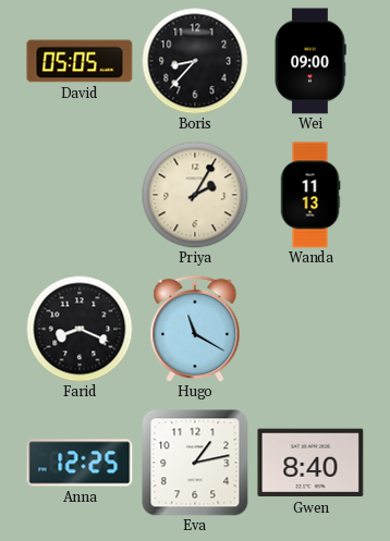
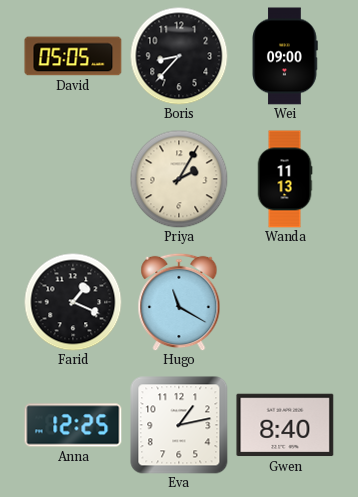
Farid: 8:19 -> 1:19 (73, 302)
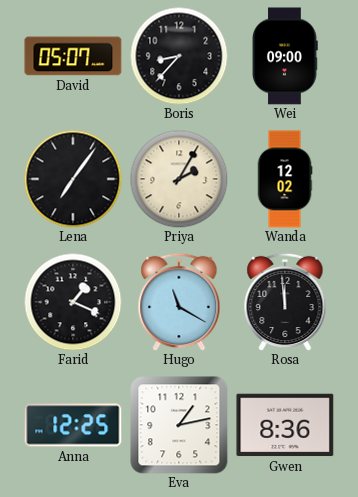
David: 05:05 -> 05:07 (73, 56)
Lena: none -> 7:06 (73, 179)
Wanda: 11:13 -> 12:02 (285, 179)
Rosa: none -> 11:59 (285, 302)
Gwen: 8:40 -> 8:36 (285, 425)
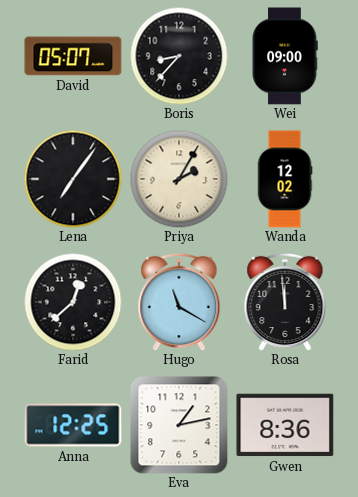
Farid: 1:19 -> 12:38 (73, 302)
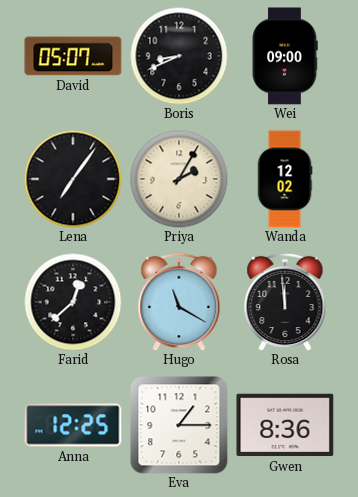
Boris: 8:37 -> 8:41 (179, 56)
Eva: 1:13 -> 1:15 (179, 425)
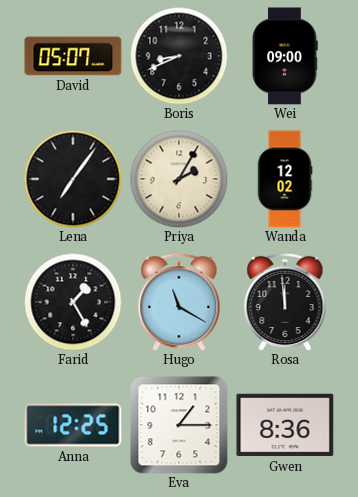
Farid: 12:38 -> 1:25 (73, 302)
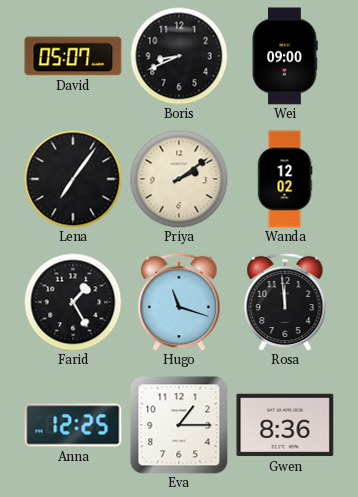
Priya: 2:05 -> 2:09 (179, 179)
Hugo: 11:20 -> 11:18 (179, 302)
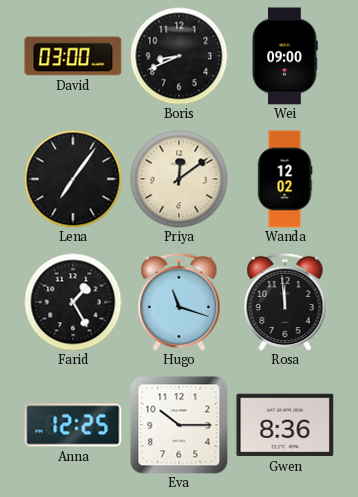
David: 05:07 -> 03:00 (73, 56)
Priya: 2:09 -> 12:09 (179, 179)
Eva: 1:15 -> 10:15 (179, 425)
